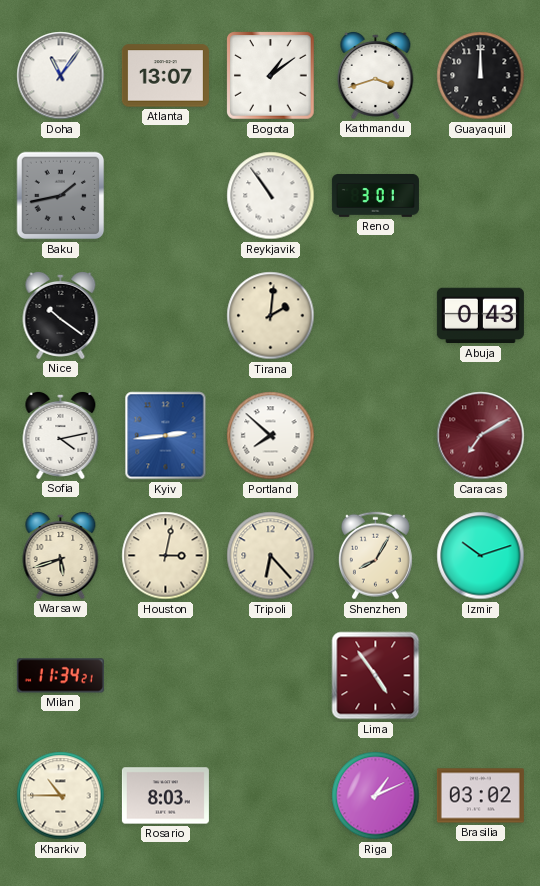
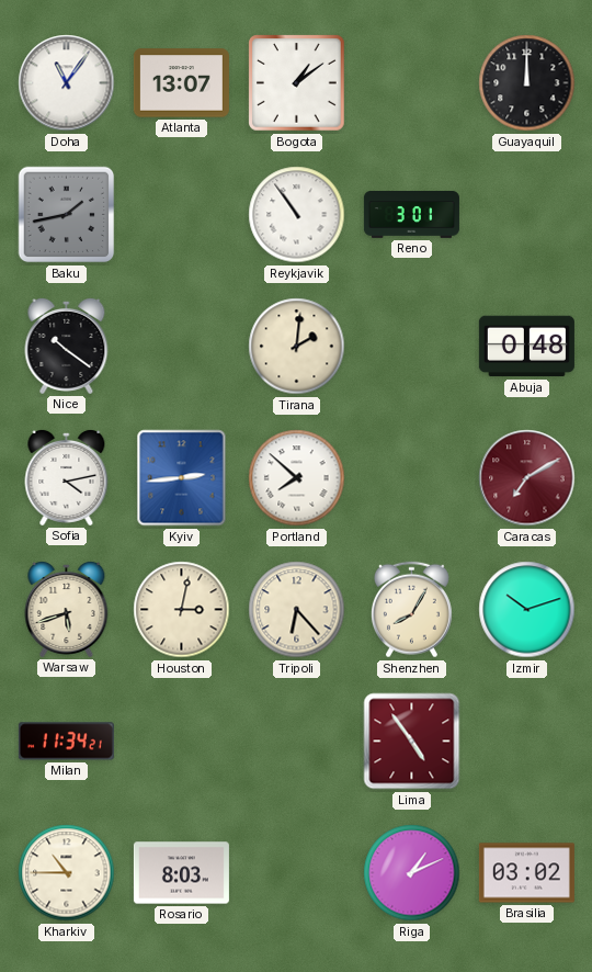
Kathmandu: 3:42 -> none (376, 75)
Abuja: 0:43 -> 0:48 (526, 347)
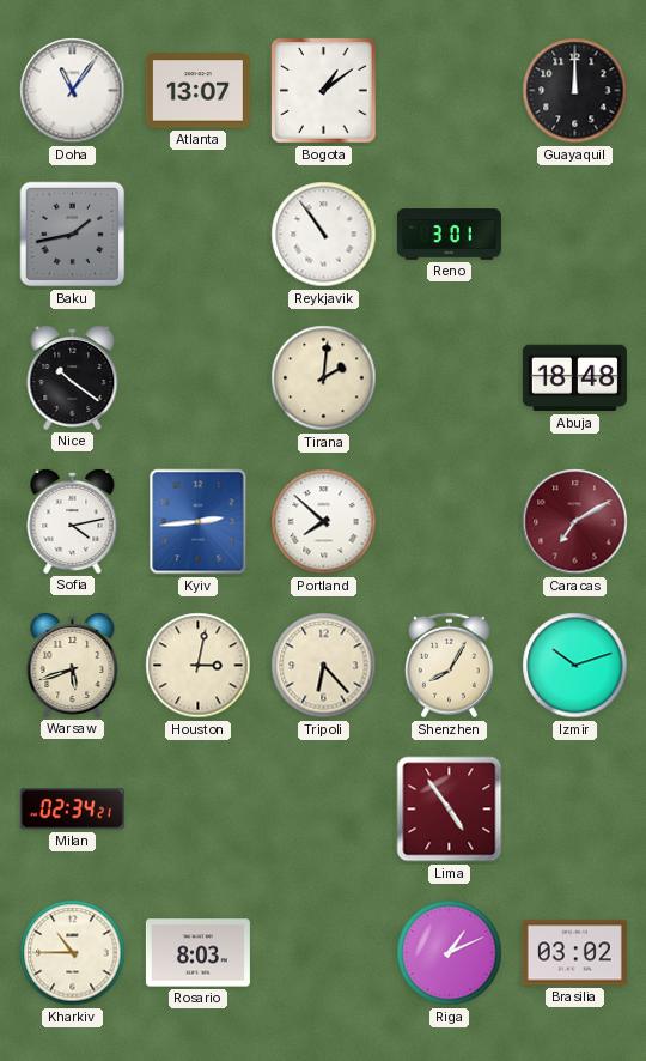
Abuja: 0:48 -> 18:48 (574, 378)
Milan: 11:34 -> 02:34 (72, 810)
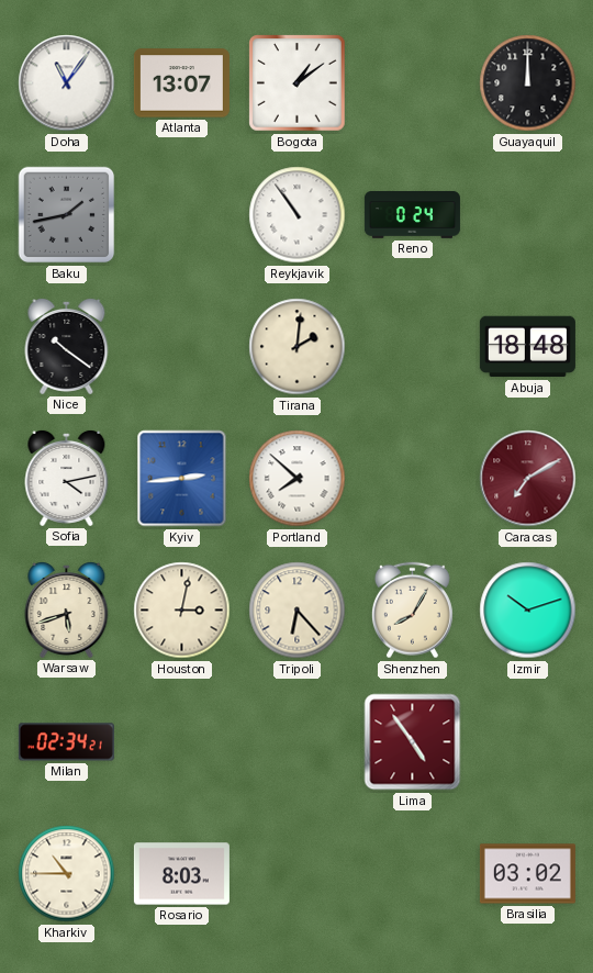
Reno: 3:01 -> 0:24 (412, 215)
Riga: 1:11 -> none (450, 953)
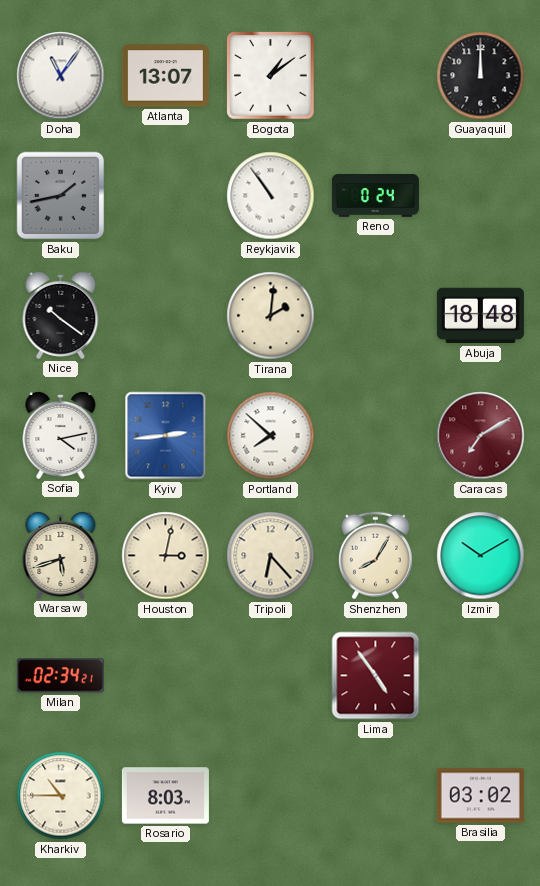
Izmir: 10:12 -> 10:10 (481, 556)
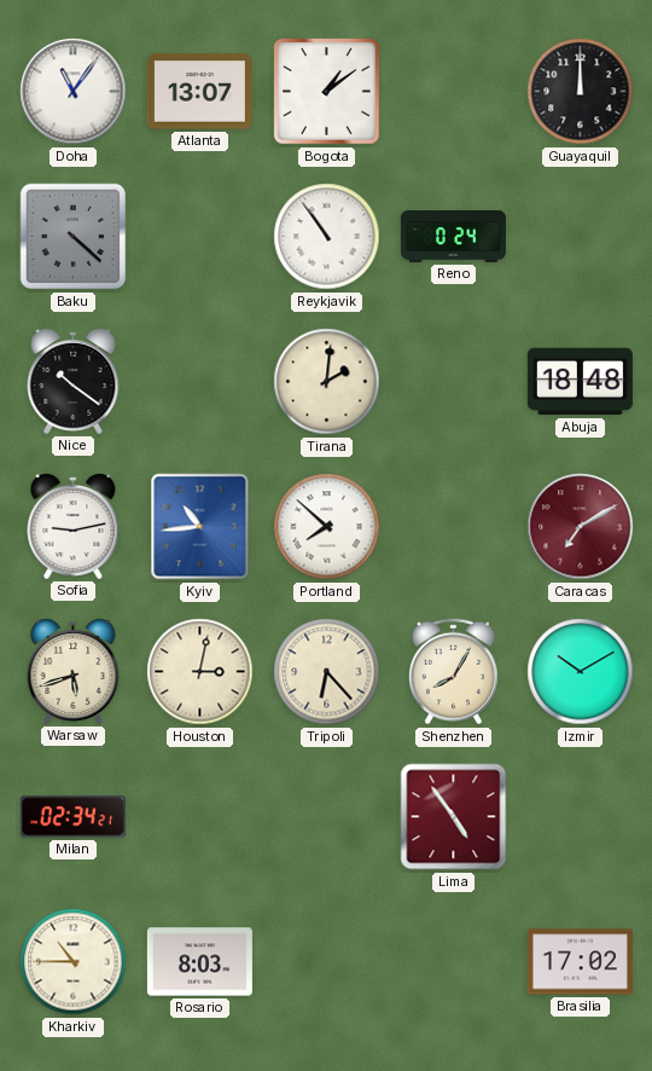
Baku: 1:43 -> 4:22 (74, 237)
Sofia: 4:13 -> 9:13 (74, 526)
Kyiv: 2:44 -> 10:44 (200, 527)
Brasilia: 03:02 -> 17:02 (580, 962)
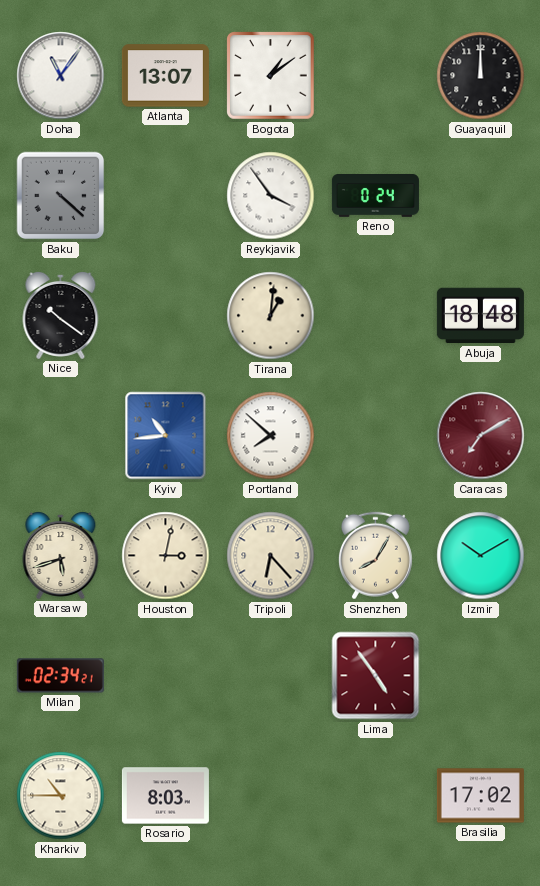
Reykjavik: 10:54 -> 3:54 (271, 196)
Tirana: 2:01 -> 1:01 (271, 316)
Sofia: 9:13 -> none (74, 526)
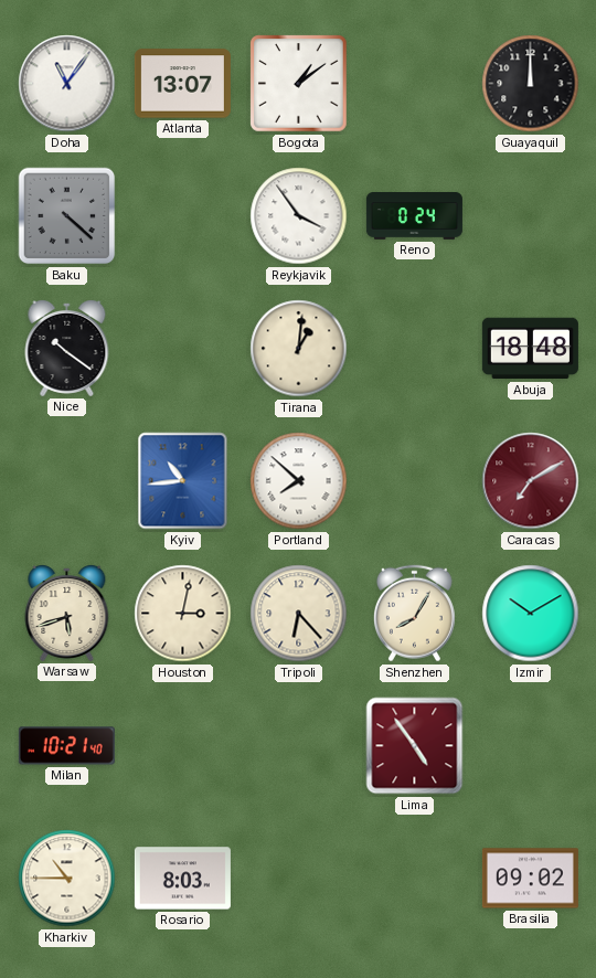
Milan: 02:34 -> 10:21 (66, 746)
Brasilia: 17:02 -> 09:02 (530, 879)
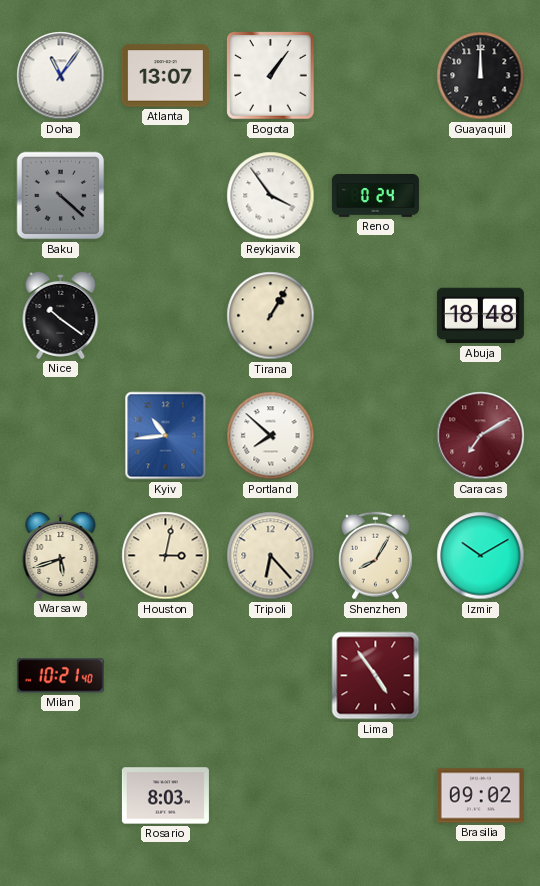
Bogota: 1:09 -> 1:06 (271, 76)
Tirana: 1:01 -> 1:05 (271, 316)
Kharkiv: 10:45 -> none (67, 879)
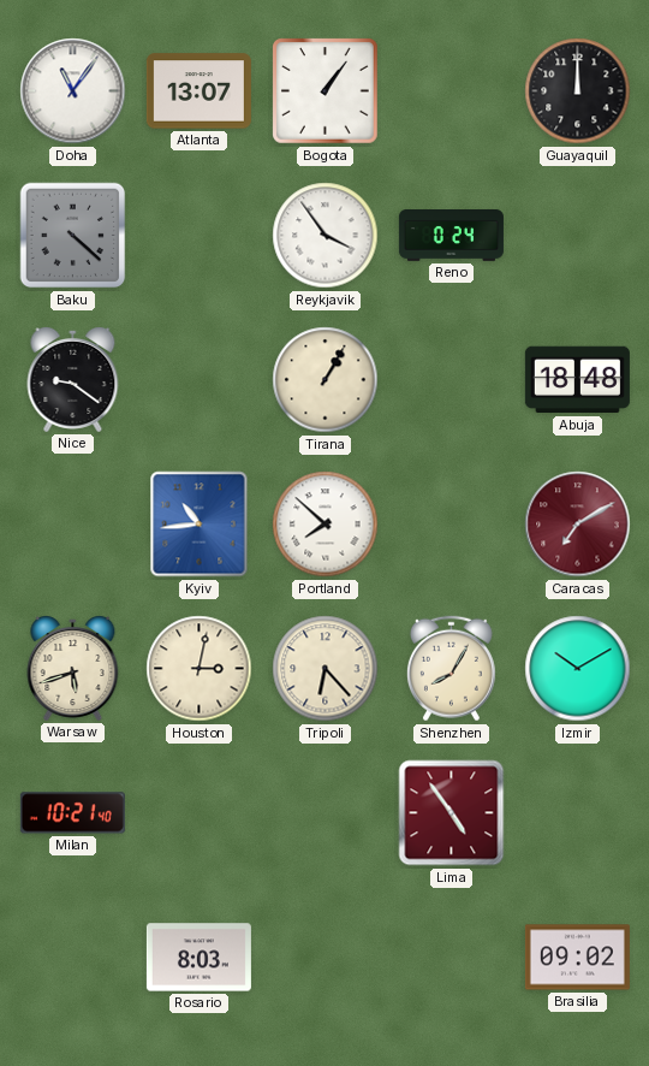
Nice: 10:21 -> 9:21 (73, 379)
